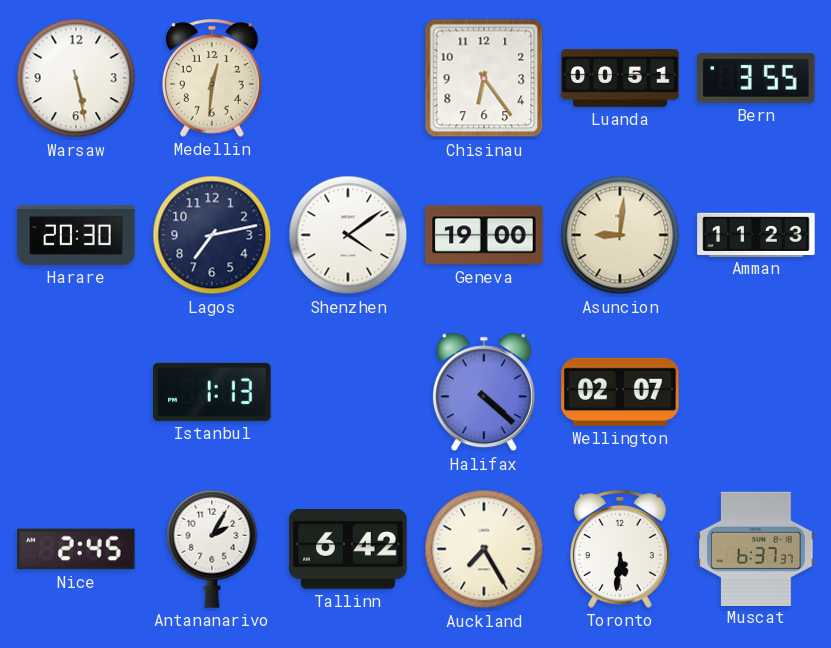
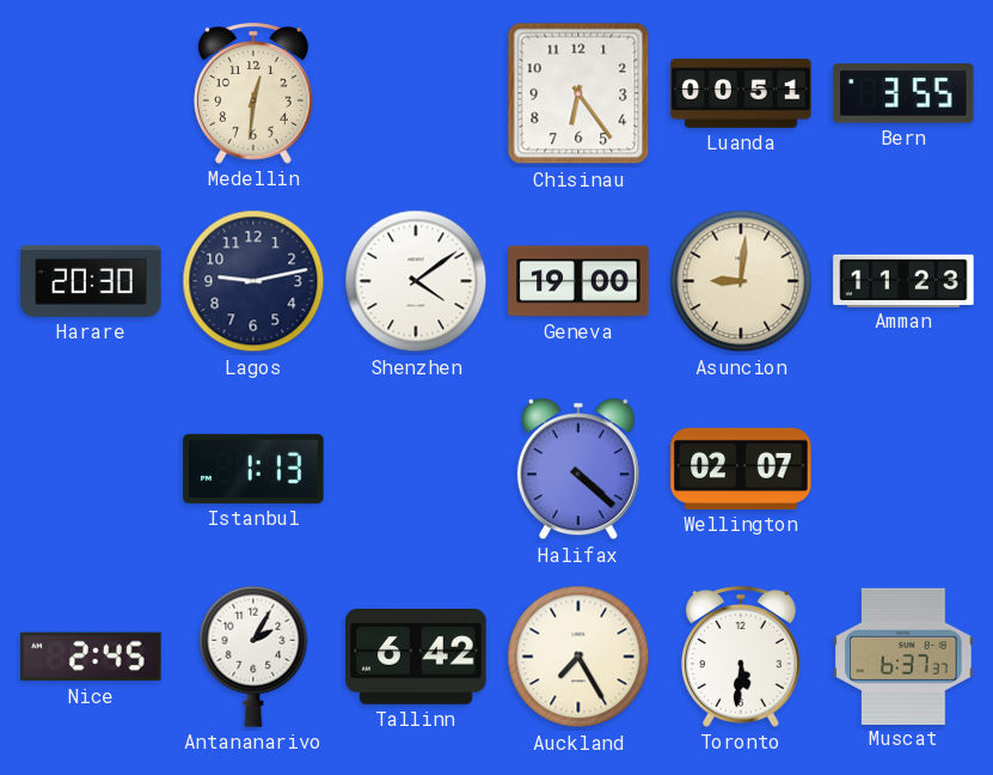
Warsaw: 5:28 -> none (76, 78)
Lagos: 7:13 -> 9:13 (253, 281)
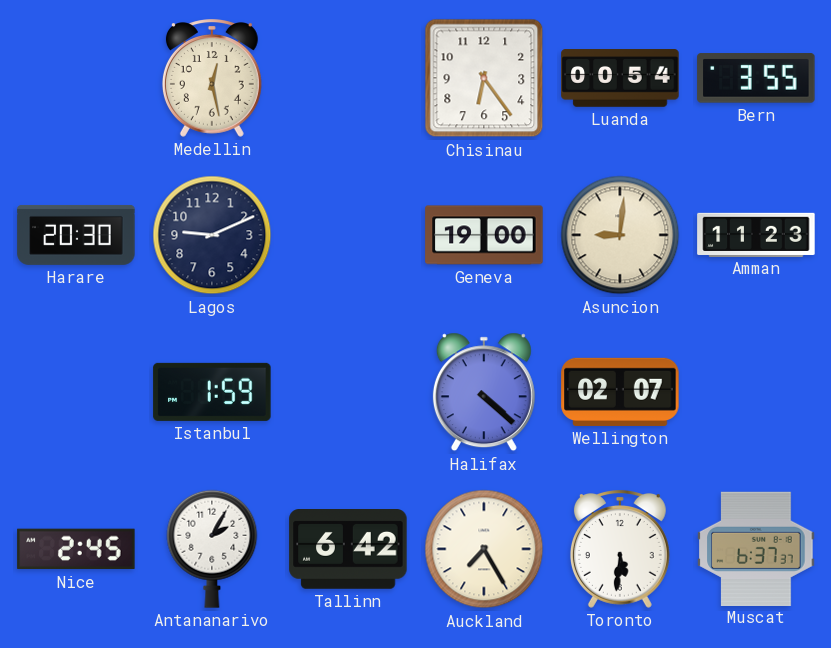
Medellin: 12:31 -> 12:28 (212, 78)
Luanda: 00:51 -> 00:54 (620, 78)
Lagos: 9:13 -> 9:11 (212, 235)
Shenzhen: 4:09 -> none (416, 281)
Istanbul: 1:13 -> 1:59 (212, 392)
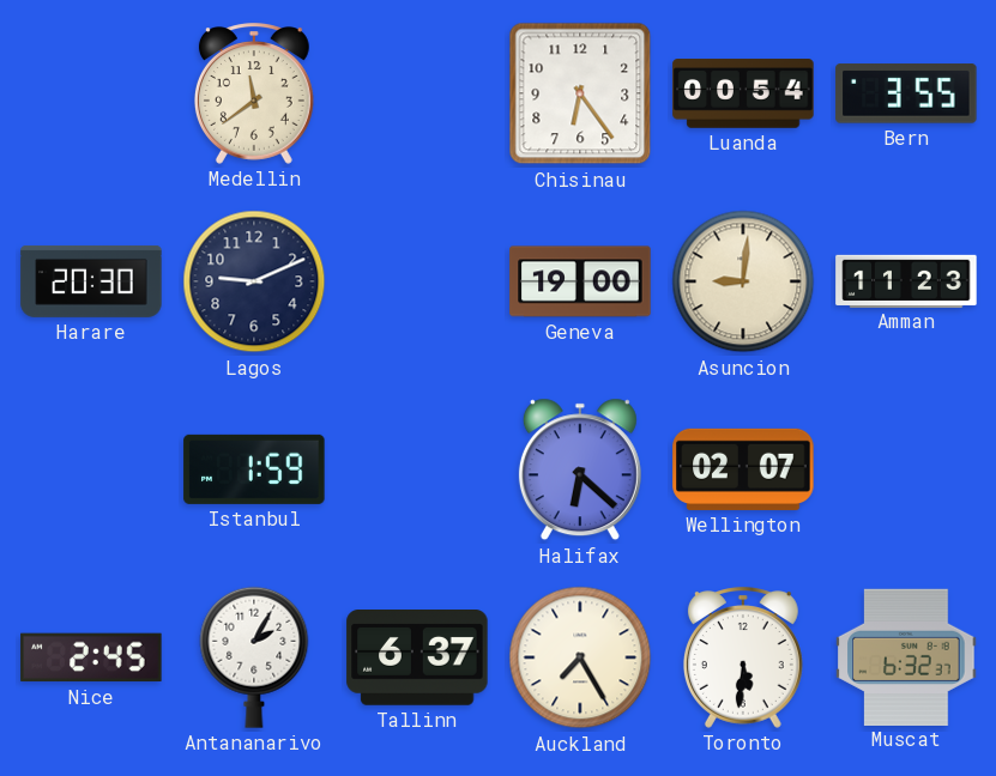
Medellin: 12:28 -> 11:39 (254, 93)
Halifax: 4:22 -> 6:22 (580, 469)
Tallinn: 6:42 -> 6:37 (417, 659)
Muscat: 6:37 -> 6:32 (906, 656)
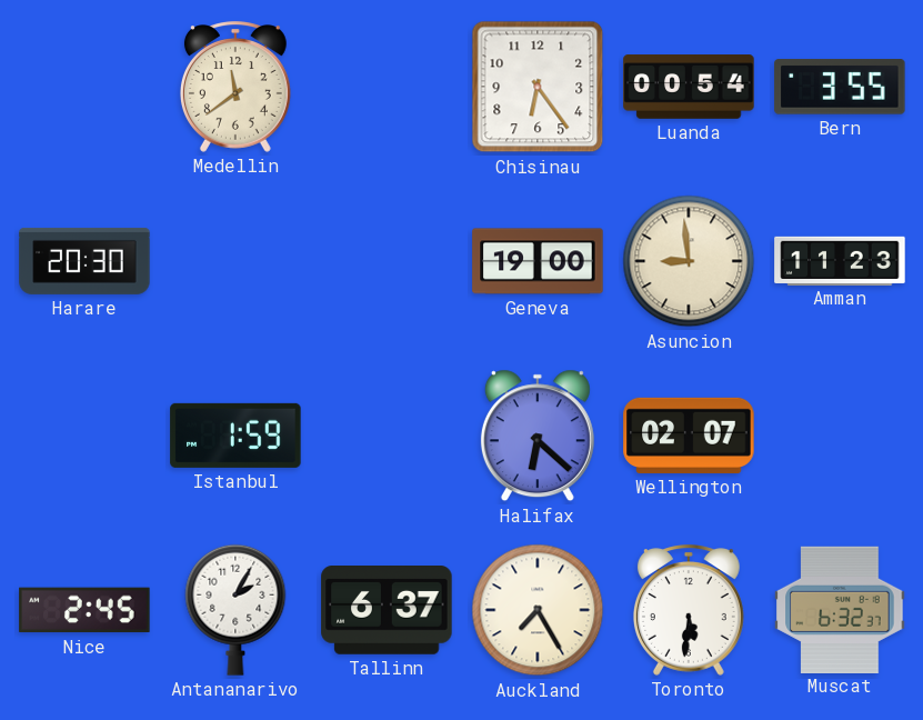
Lagos: 9:11 -> none (254, 281)
Asuncion: 9:01 -> 8:59 (689, 261)
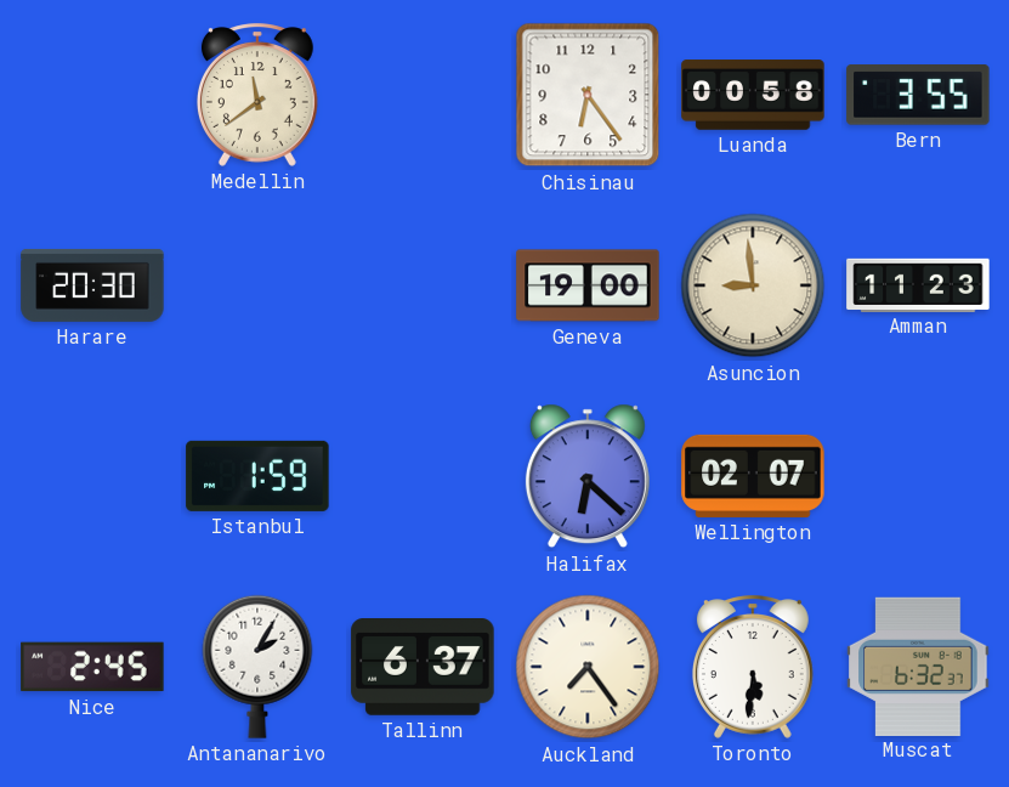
Luanda: 00:54 -> 00:58 (753, 95)
Auckland: 7:25 -> 7:24 (588, 667)
